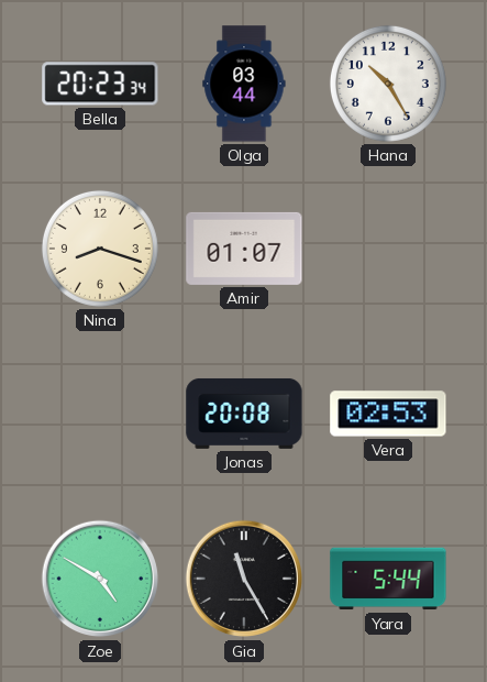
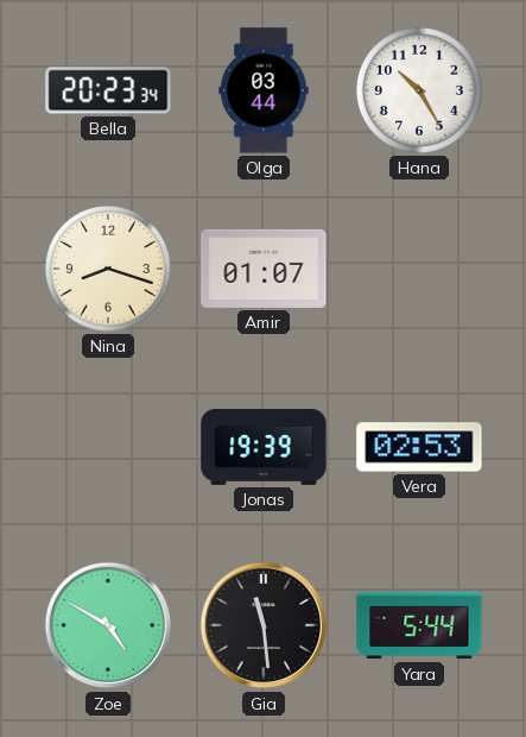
Jonas: 20:08 -> 19:39 (264, 447)
Gia: 11:25 -> 11:29 (264, 625)
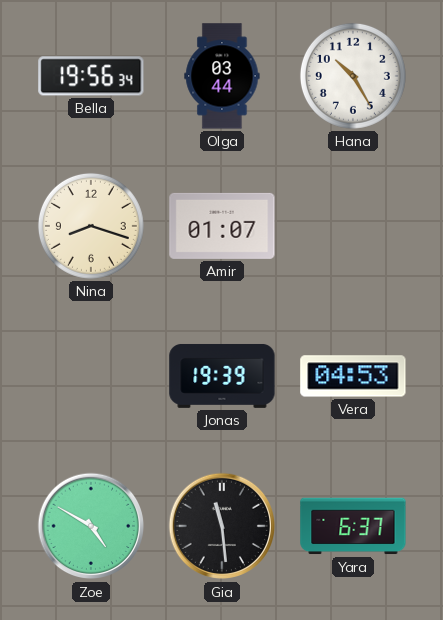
Bella: 20:23 -> 19:56 (91, 76)
Vera: 02:53 -> 04:53 (353, 376)
Yara: 5:44 -> 6:37 (353, 526)
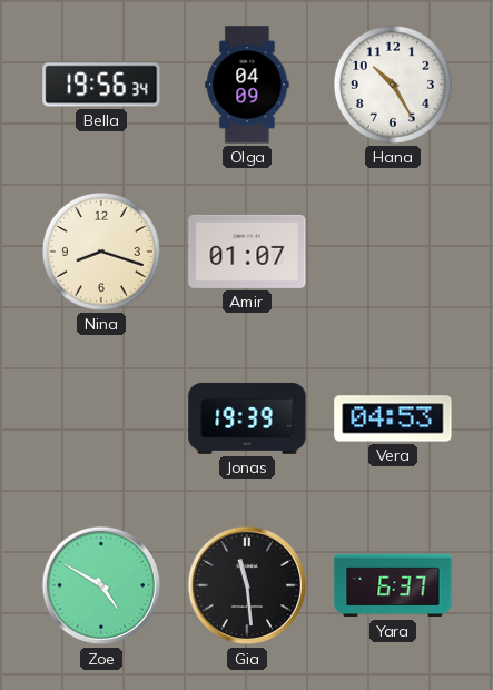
Olga: 03:44 -> 04:09 (247, 85)
